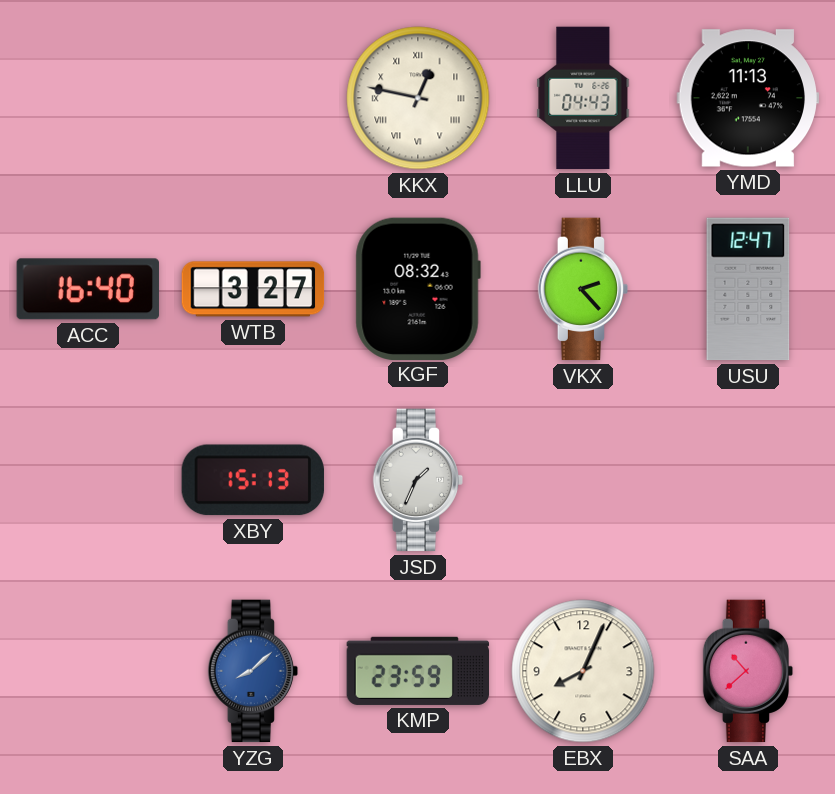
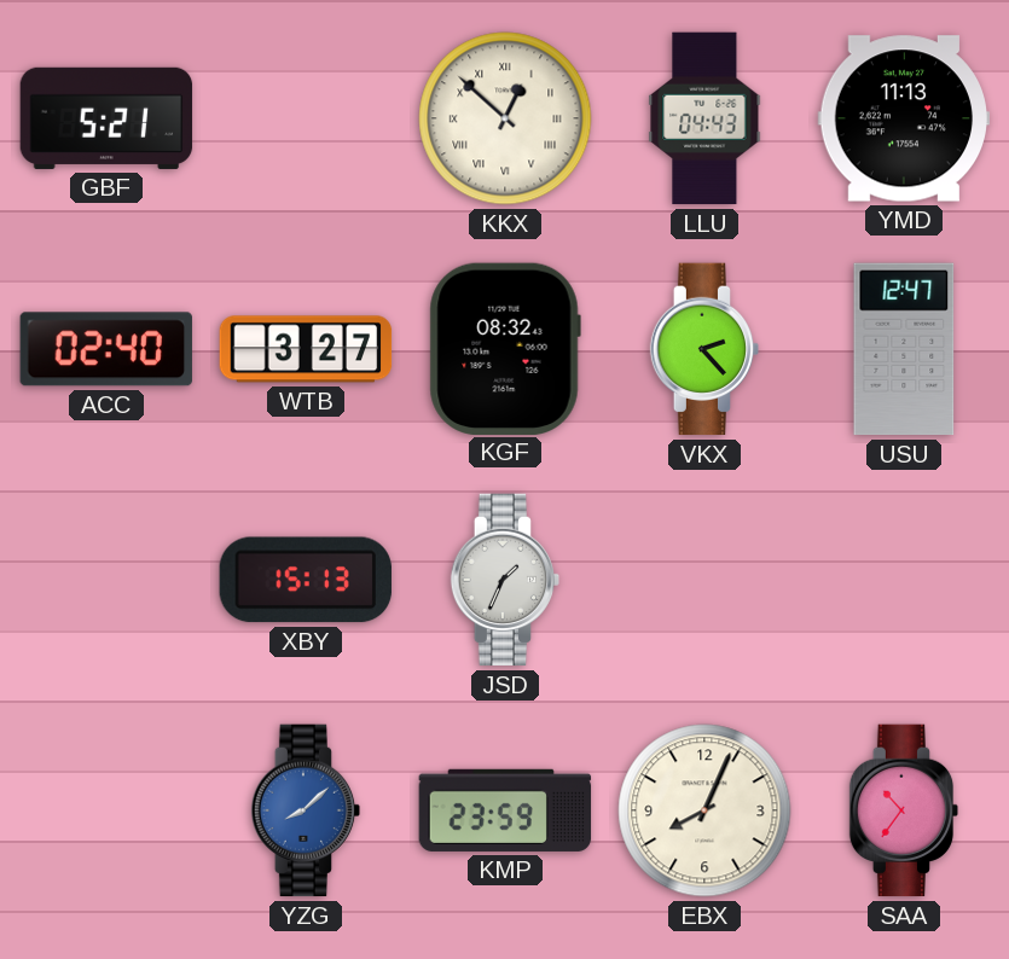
GBF: none -> 5:21 (106, 118)
KKX: 12:47 -> 12:52 (505, 118)
ACC: 16:40 -> 02:40 (106, 349)
SAA: 10:38 -> 10:36 (904, 810)
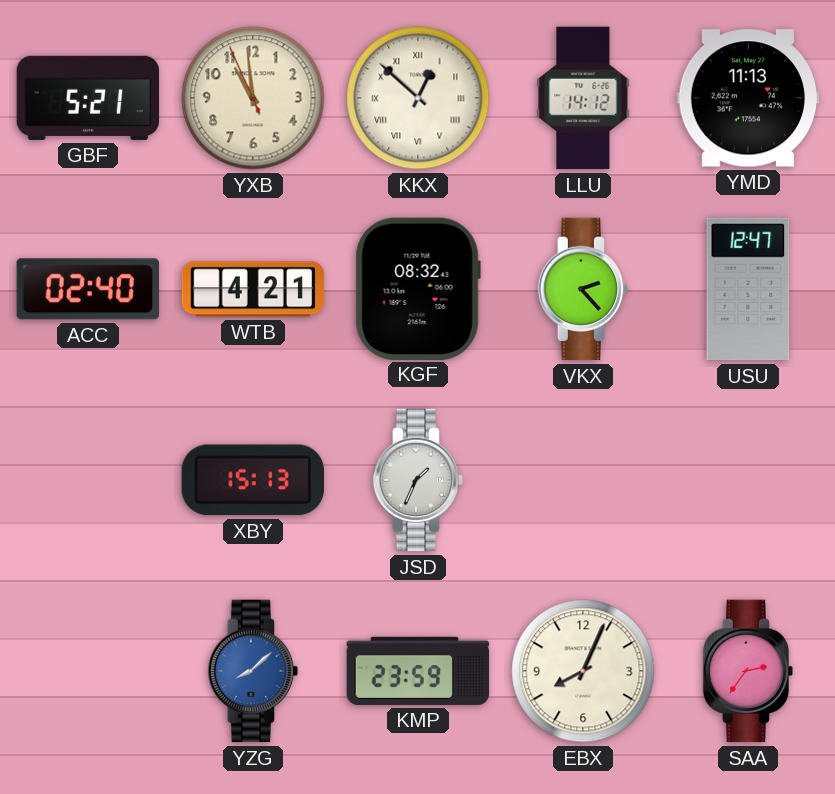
YXB: none -> 10:58 (253, 98)
LLU: 04:43 -> 14:12 (583, 98)
WTB: 3:27 -> 4:21 (253, 289)
SAA: 10:36 -> 2:36 (748, 671)
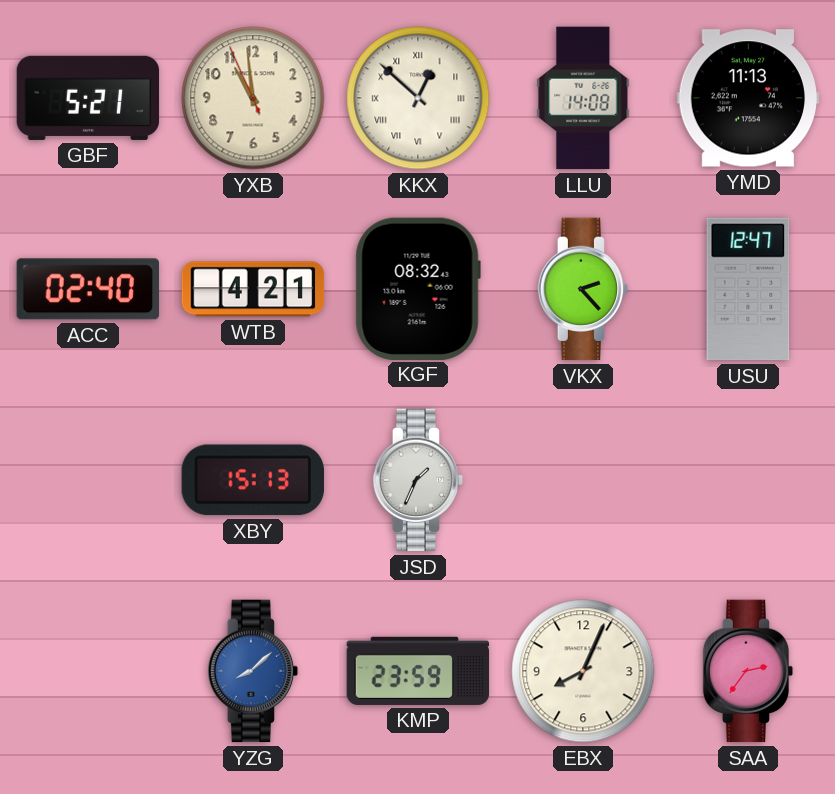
LLU: 14:12 -> 14:08 (583, 98)
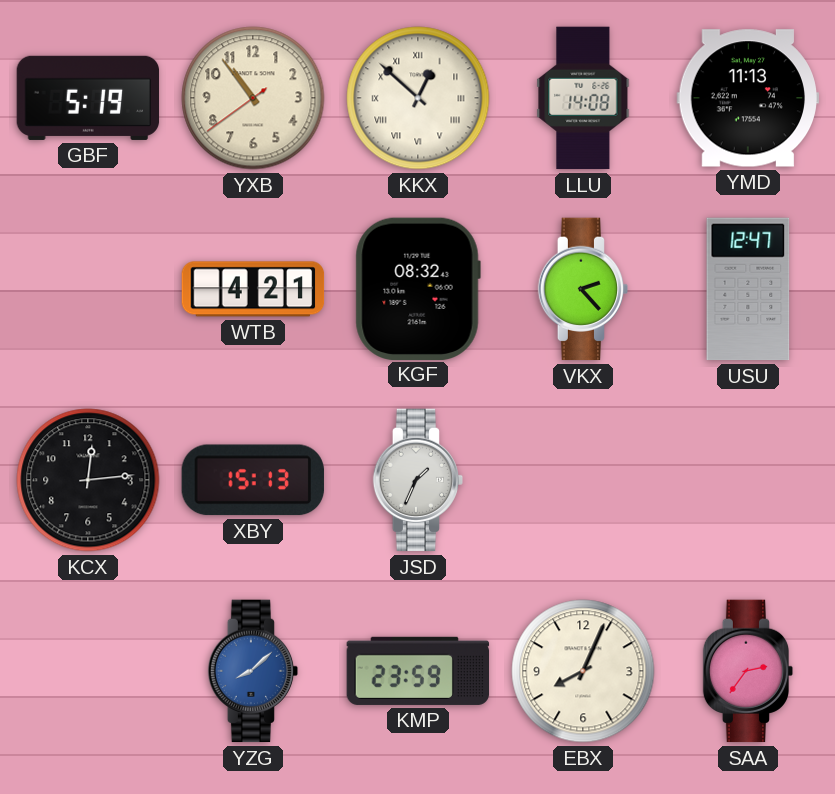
GBF: 5:21 -> 5:19 (88, 98)
YXB: 10:58 -> 10:53 (253, 98)
ACC: 02:40 -> none (88, 289)
KCX: none -> 12:14 (88, 480)
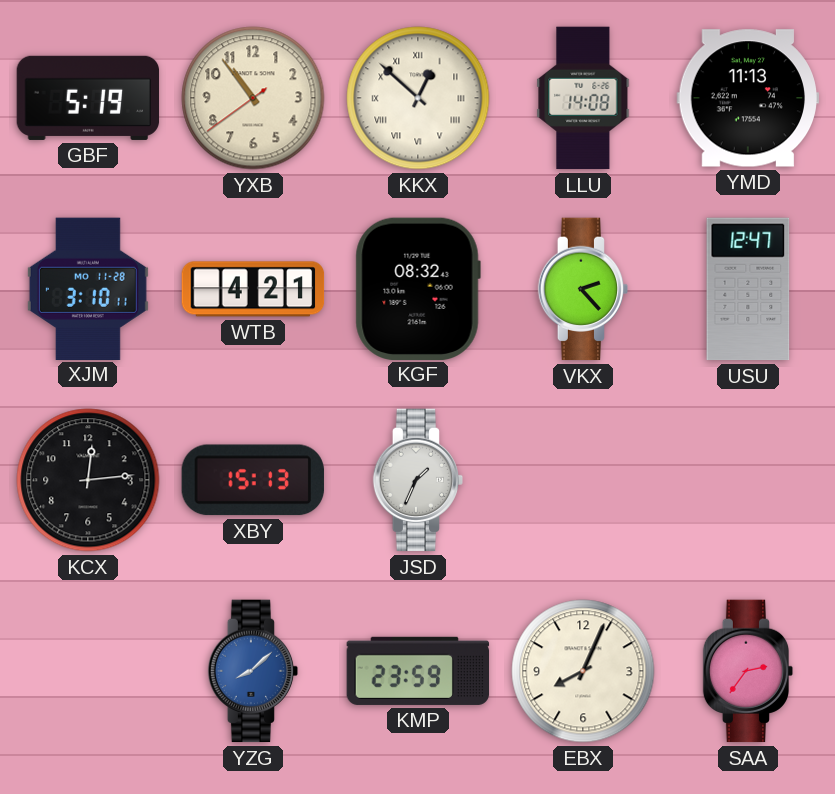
XJM: none -> 3:10 (88, 288)
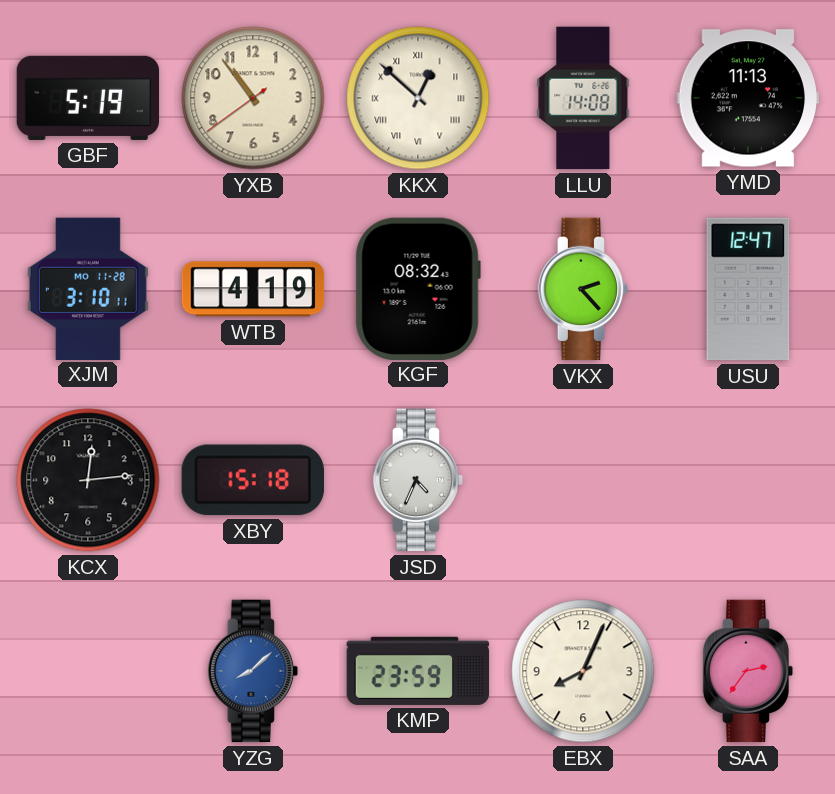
WTB: 4:21 -> 4:19 (253, 289)
XBY: 15:13 -> 15:18 (253, 480)
JSD: 1:34 -> 4:34 (418, 480)
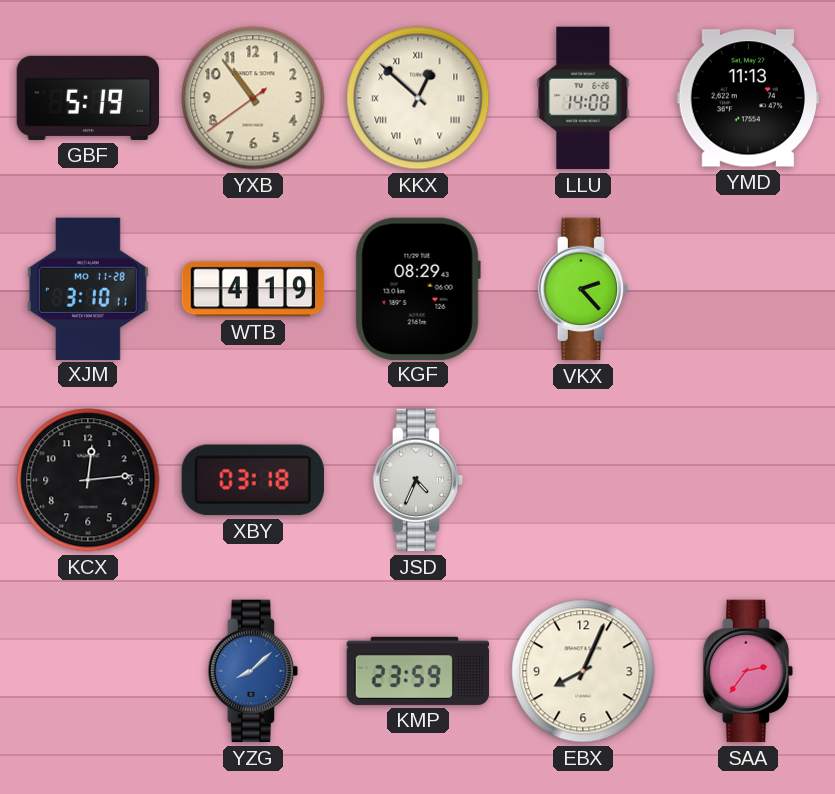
KGF: 08:32 -> 08:29 (418, 288)
USU: 12:47 -> none (748, 289)
XBY: 15:18 -> 03:18 (253, 480)
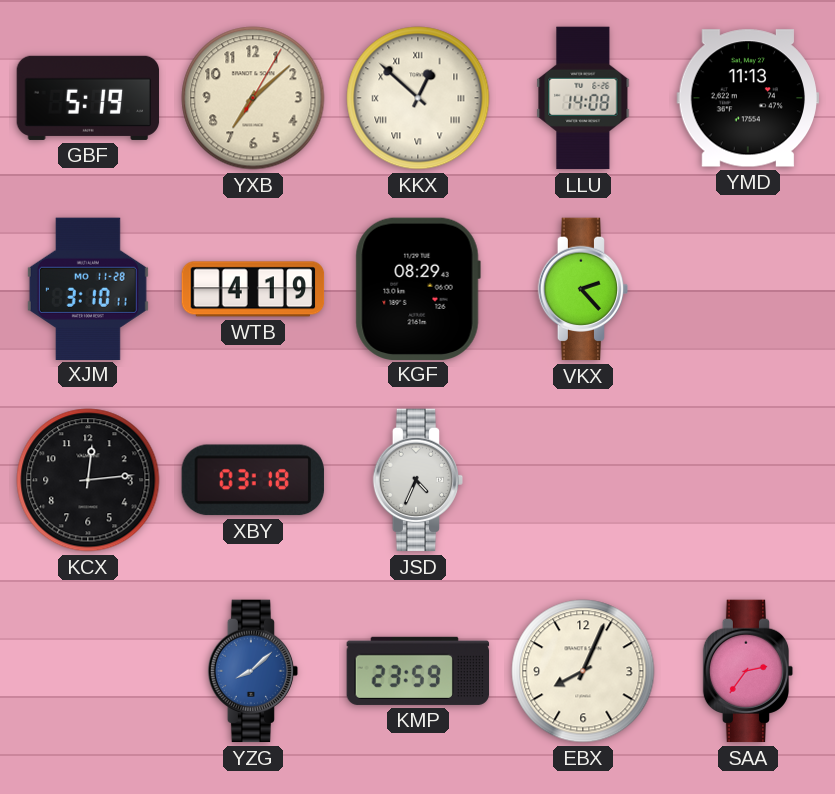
YXB: 10:53 -> 7:08 (253, 98)
